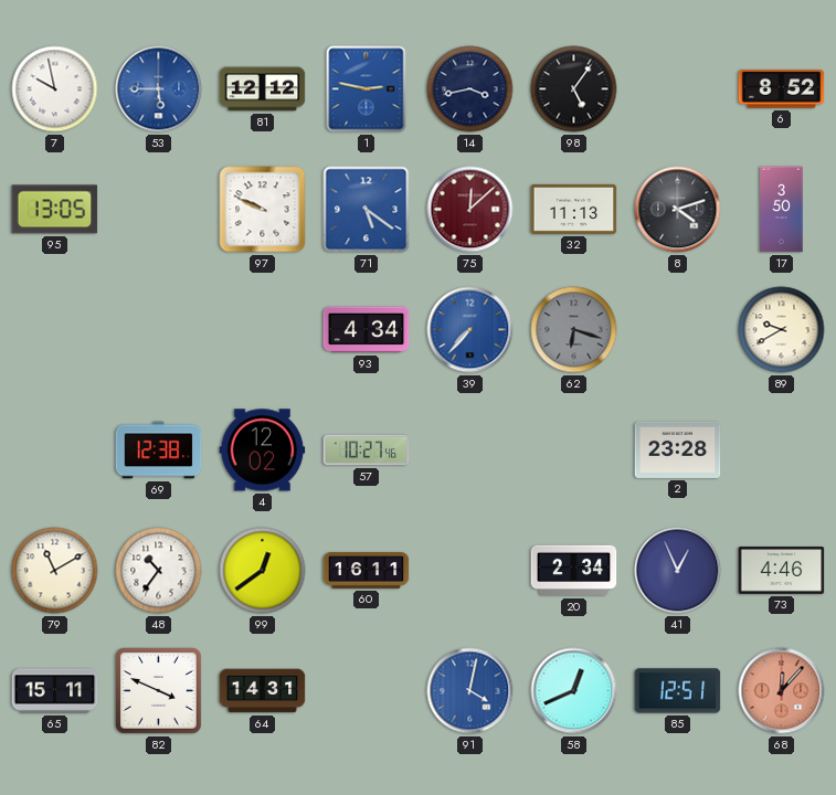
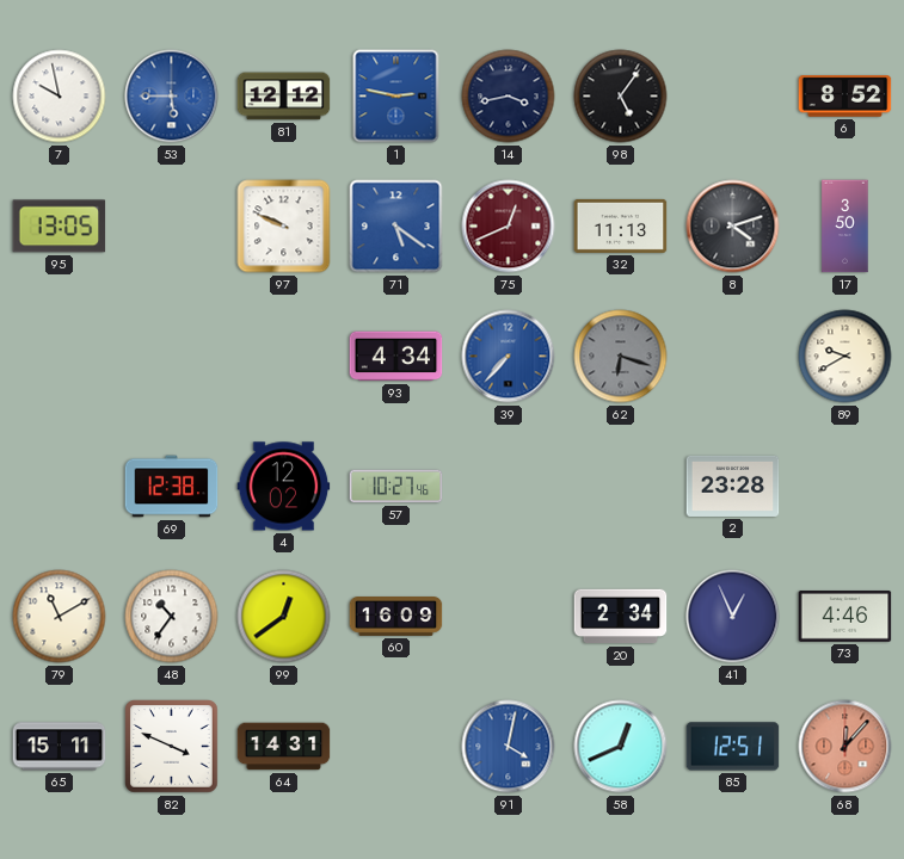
75: 12:08 -> 12:41 (509, 227)
60: 16:11 -> 16:09 (396, 617)
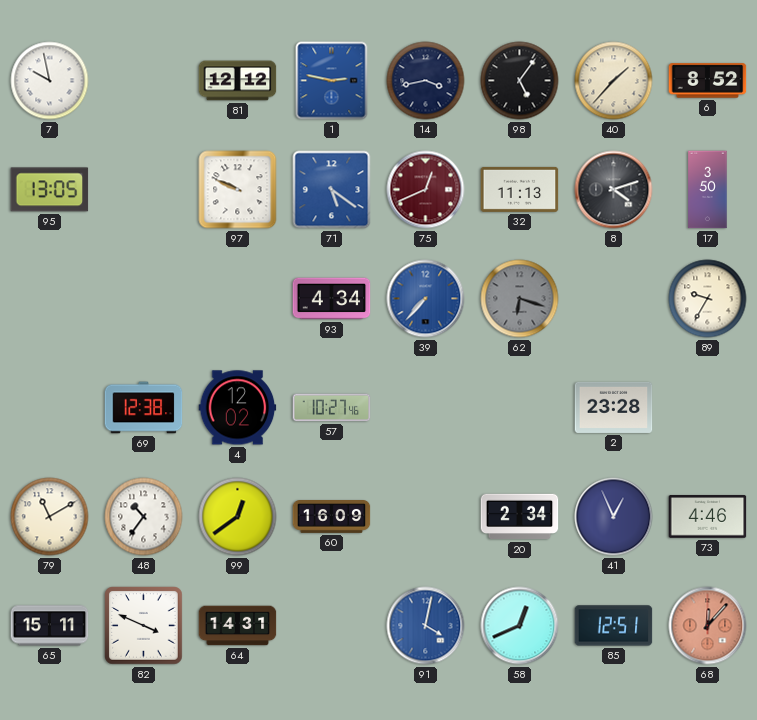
53: 5:45 -> none (172, 97)
40: none -> 1:37 (614, 81)
89: 9:40 -> 9:35 (708, 299)
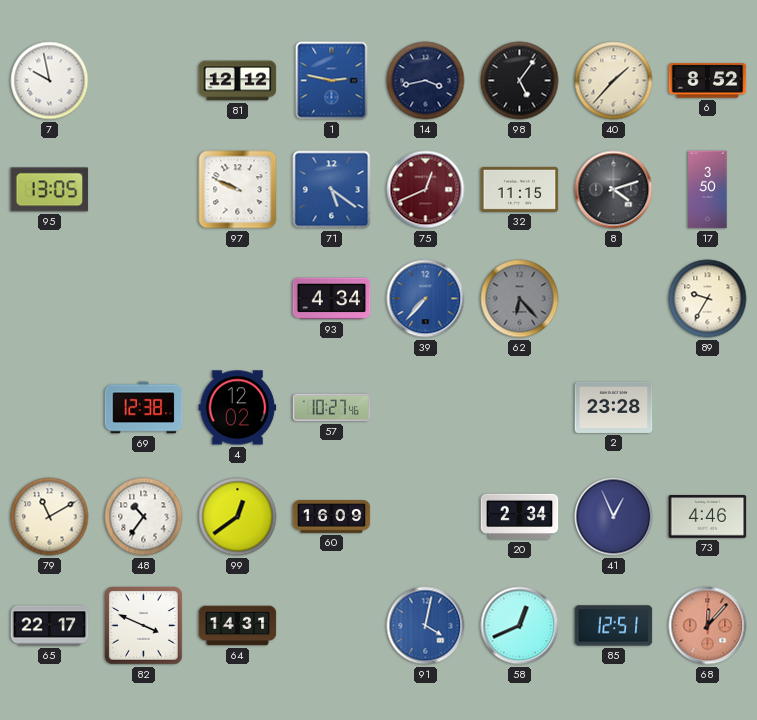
32: 11:13 -> 11:15 (520, 189)
62: 6:18 -> 6:23 (520, 299)
65: 15:11 -> 22:17 (50, 626)
